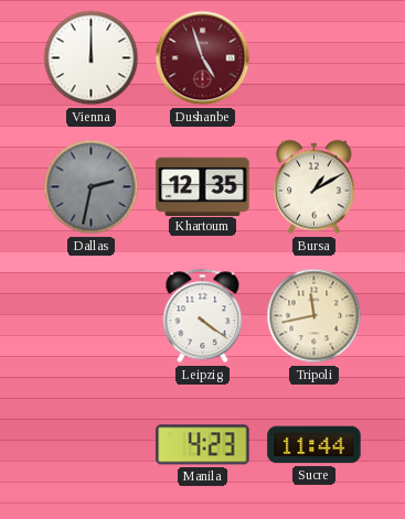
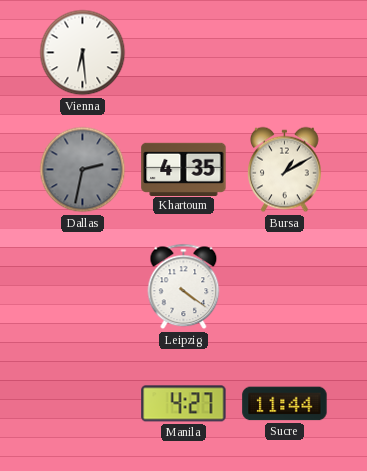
Vienna: 12:00 -> 6:29 (83, 53)
Dushanbe: 4:57 -> none (203, 58)
Khartoum: 12:35 -> 4:35 (184, 169)
Tripoli: 11:43 -> none (315, 316)
Manila: 4:23 -> 4:27 (184, 404)
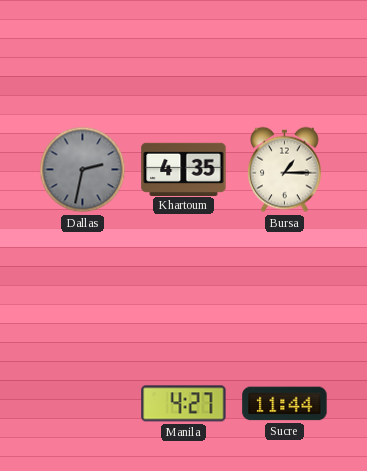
Vienna: 6:29 -> none (83, 53)
Bursa: 1:10 -> 1:15 (285, 170)
Leipzig: 4:21 -> none (184, 287)
